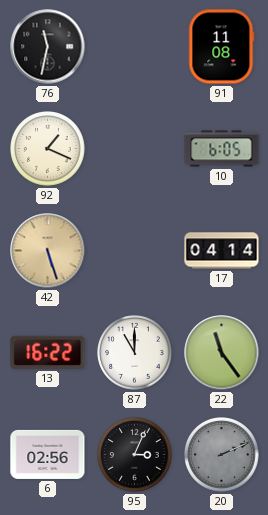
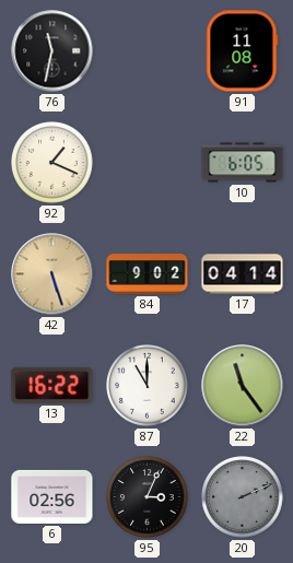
84: none -> 9:02 (148, 274)
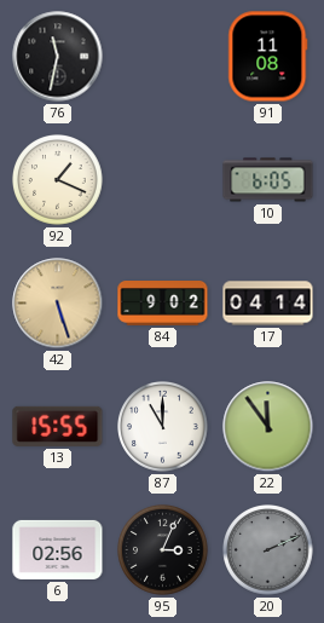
13: 16:22 -> 15:55 (58, 426)
22: 11:24 -> 11:54 (268, 427)
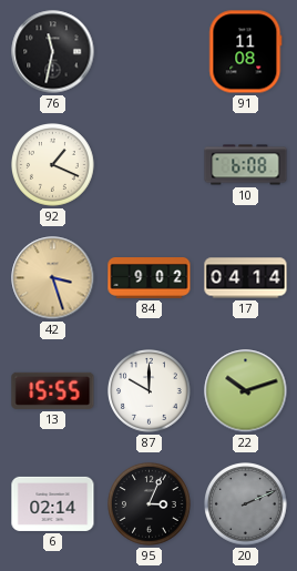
10: 6:05 -> 6:08 (246, 165)
42: 5:27 -> 3:27 (53, 278)
87: 11:00 -> 10:00 (150, 391)
22: 11:54 -> 10:12 (246, 391)
6: 02:56 -> 02:14 (53, 503)
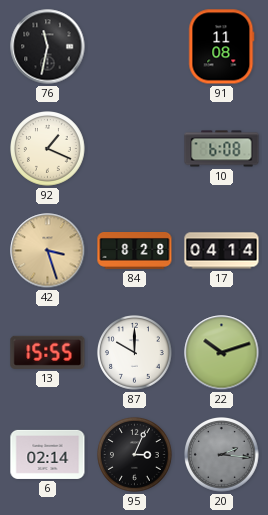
84: 9:02 -> 8:28 (135, 251)
20: 2:11 -> 2:16 (222, 455)
